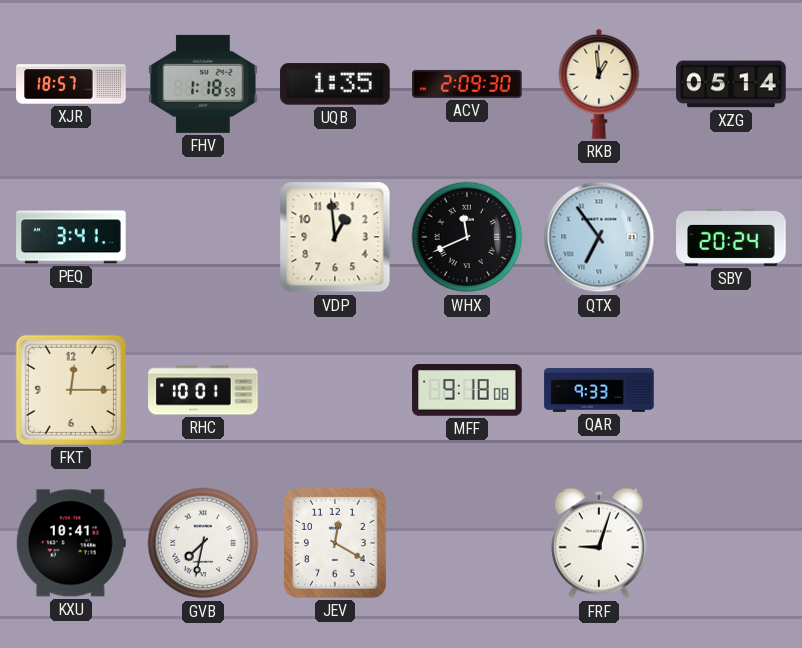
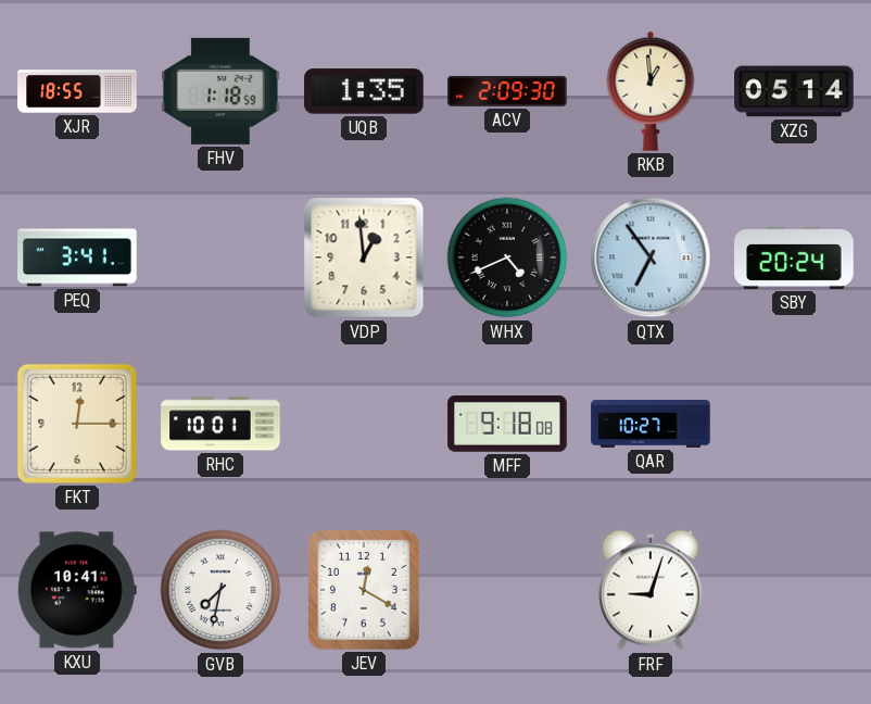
XJR: 18:57 -> 18:55 (77, 91)
WHX: 11:41 -> 4:41 (507, 257)
QAR: 9:33 -> 10:27 (651, 424)
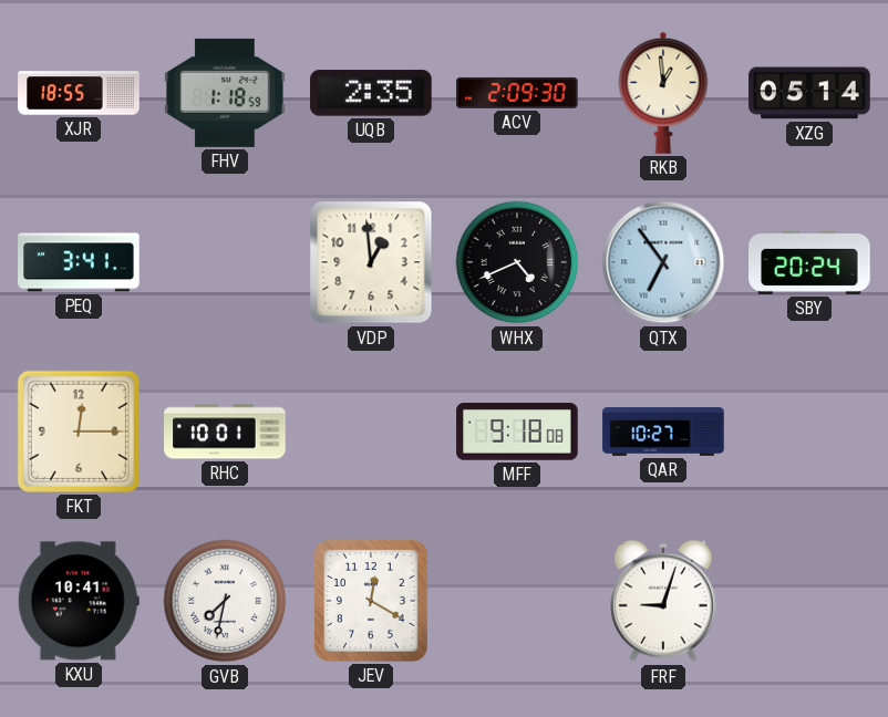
UQB: 1:35 -> 2:35 (371, 93)
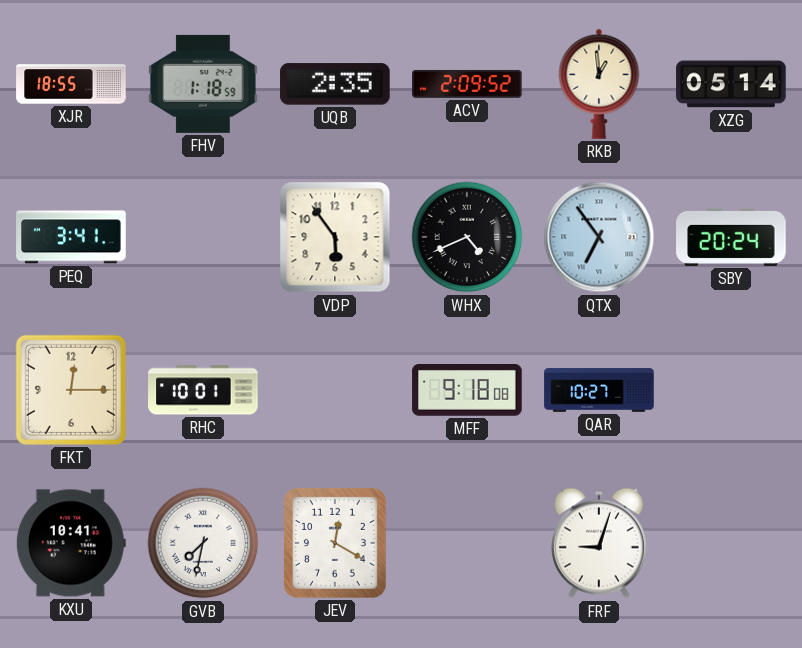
ACV: 2:09:30 -> 2:09:52 (467, 84)
VDP: 12:59 -> 5:54 (335, 237)
